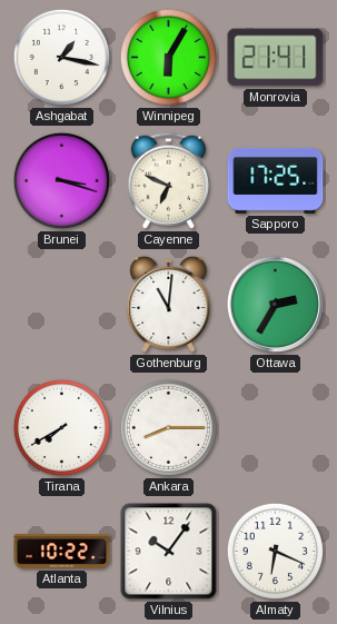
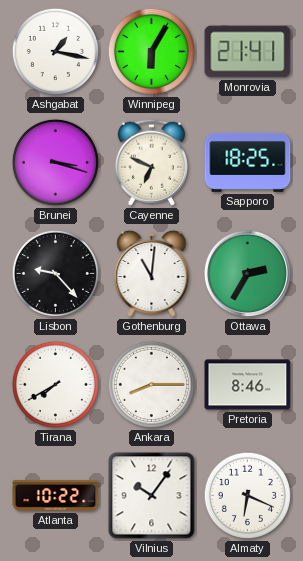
Sapporo: 17:25 -> 18:25 (248, 162)
Lisbon: none -> 9:23 (55, 273)
Pretoria: none -> 8:46 (248, 385)
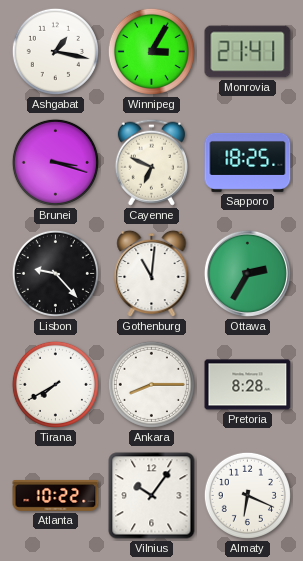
Winnipeg: 6:05 -> 3:05 (151, 51)
Pretoria: 8:46 -> 8:28 (248, 385)
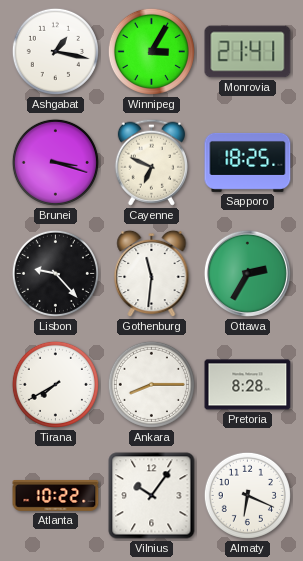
Gothenburg: 11:01 -> 11:31 (152, 274)
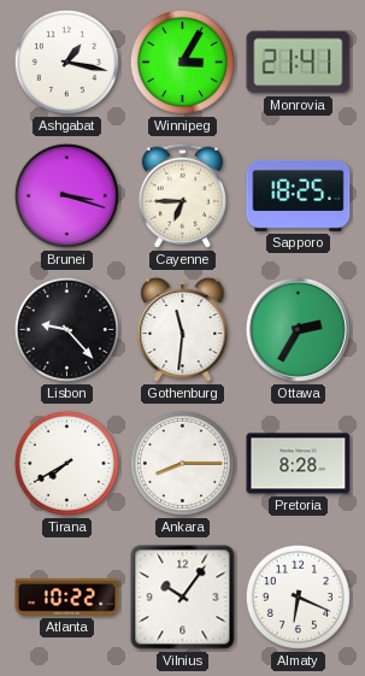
Cayenne: 6:49 -> 6:45 (182, 195)
